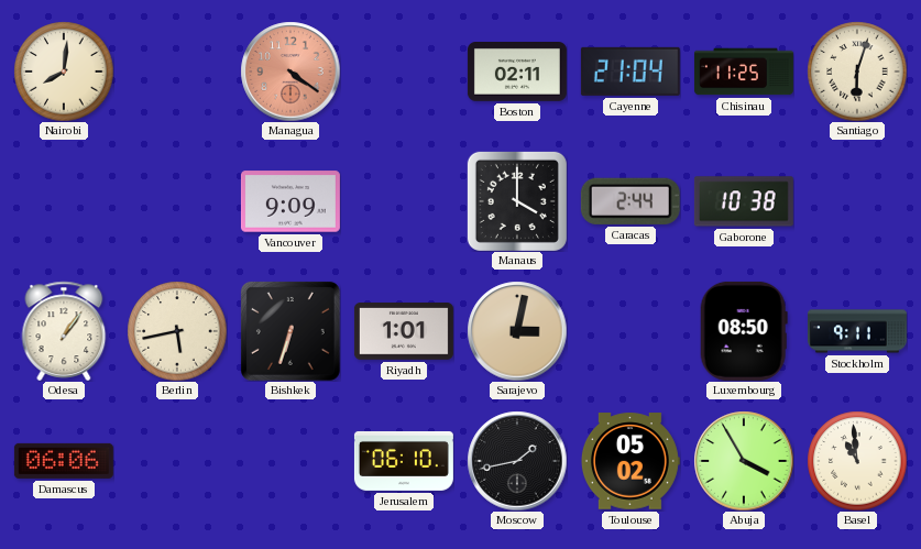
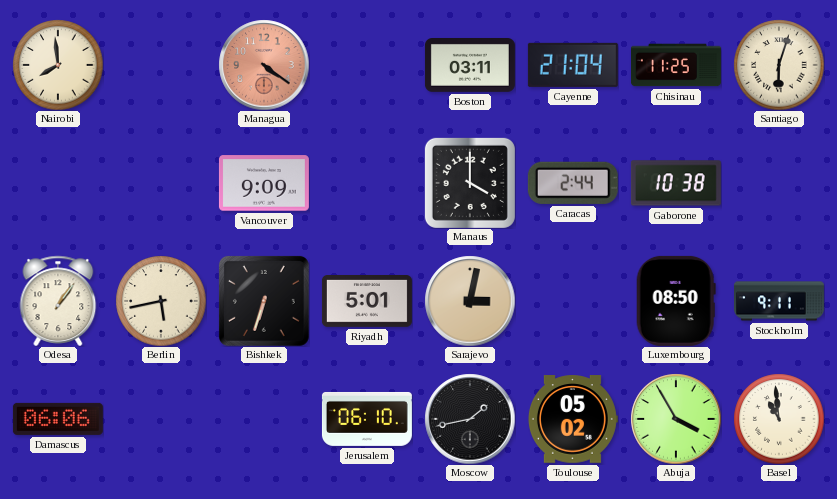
Nairobi: 8:01 -> 7:59 (58, 65)
Boston: 02:11 -> 03:11 (470, 66)
Riyadh: 1:01 -> 5:01 (367, 302)
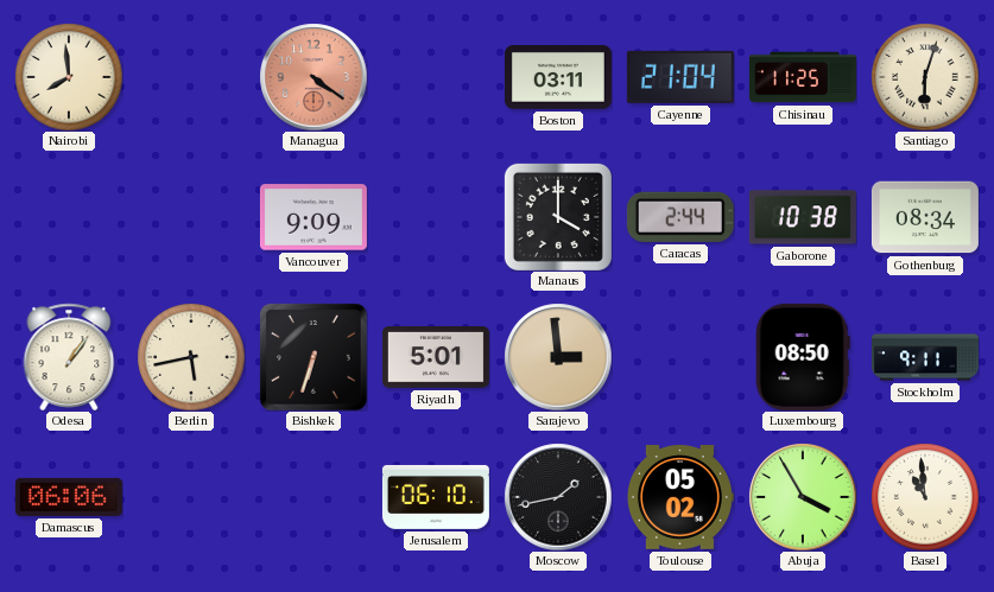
Gothenburg: none -> 08:34 (925, 217)
Sarajevo: 3:02 -> 2:59 (558, 357)
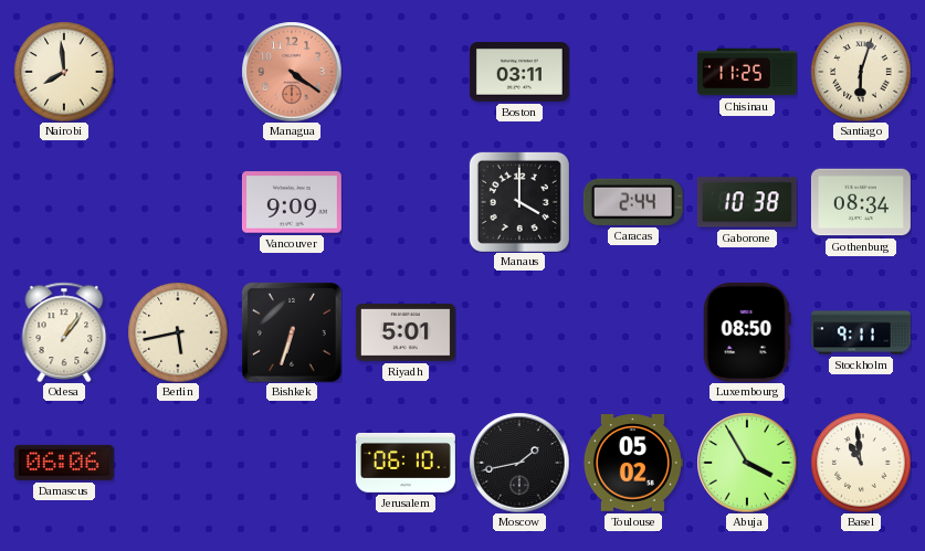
Cayenne: 21:04 -> none (680, 77)
Sarajevo: 2:59 -> none (558, 357)
